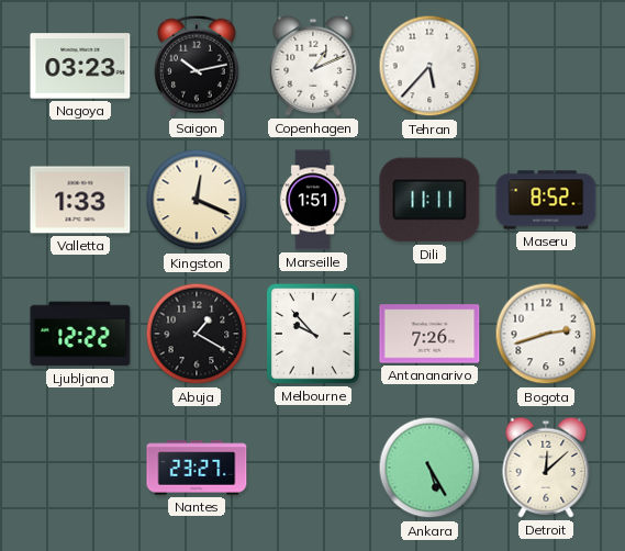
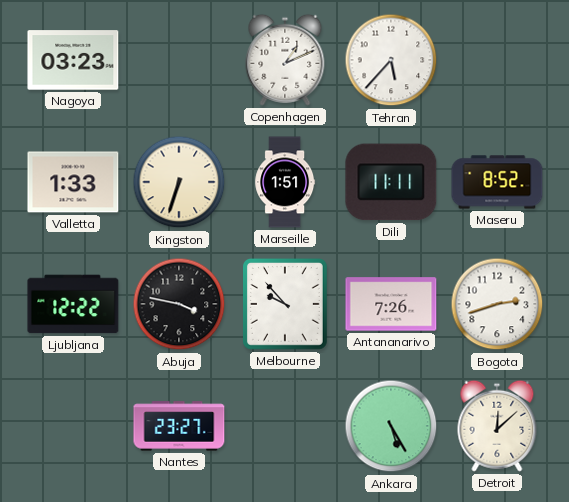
Saigon: 10:13 -> none (198, 66)
Kingston: 12:19 -> 6:33 (179, 182)
Abuja: 1:20 -> 3:47 (179, 304)
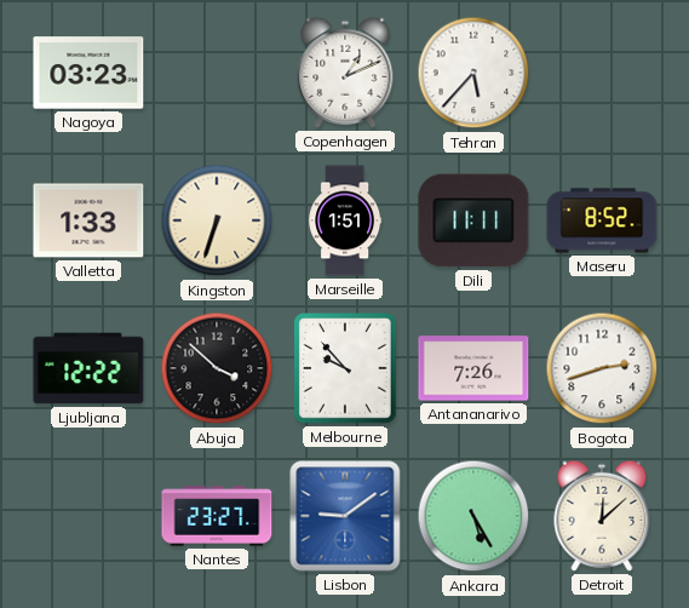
Abuja: 3:47 -> 3:52 (217, 368)
Lisbon: none -> 9:09 (345, 516)
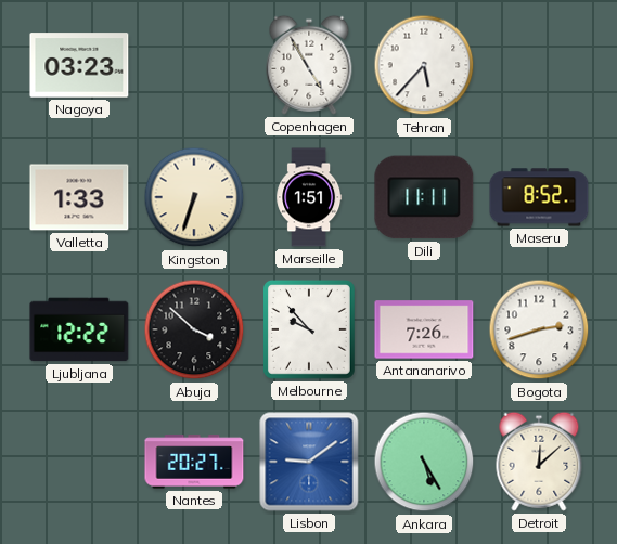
Copenhagen: 1:11 -> 4:55 (309, 65)
Nantes: 23:27 -> 20:27 (194, 462)
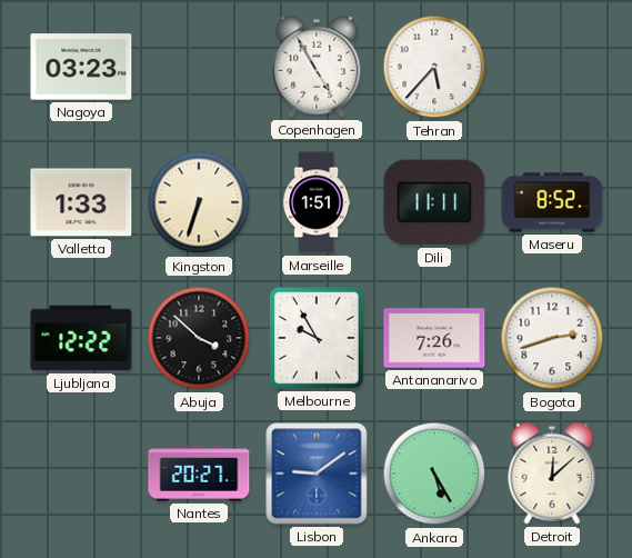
Melbourne: 9:53 -> 9:55 (317, 338)
